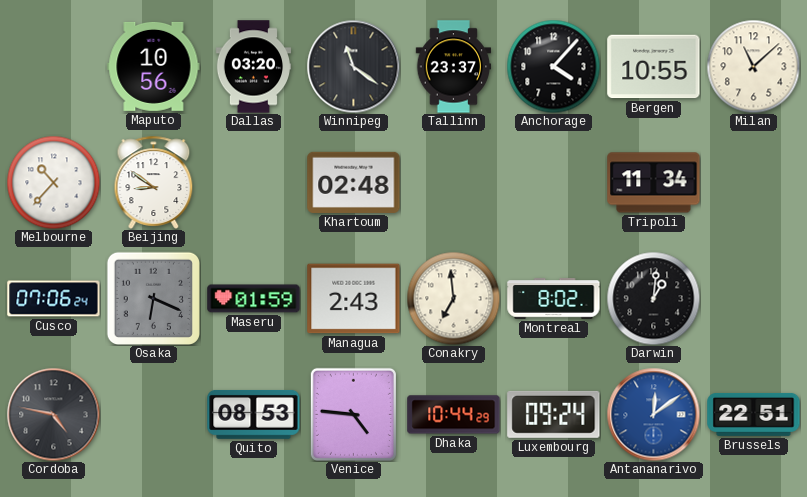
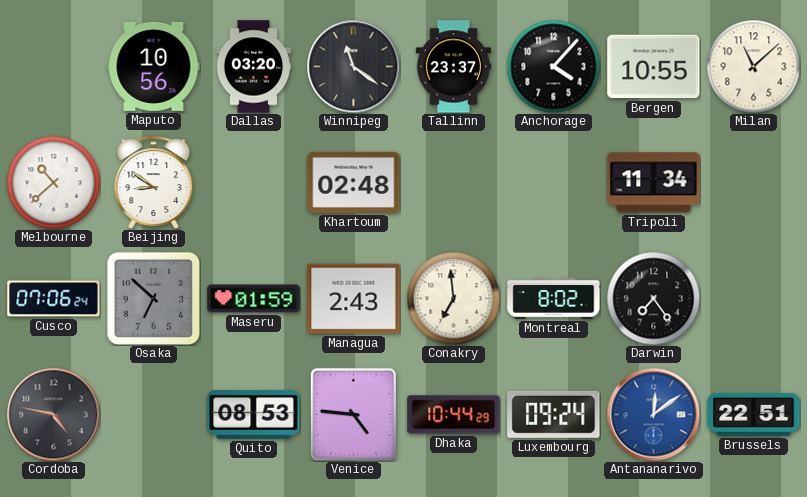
Melbourne: 10:37 -> 10:38 (53, 182)
Osaka: 6:19 -> 6:52 (153, 298)
Darwin: 1:01 -> 7:24 (653, 298)
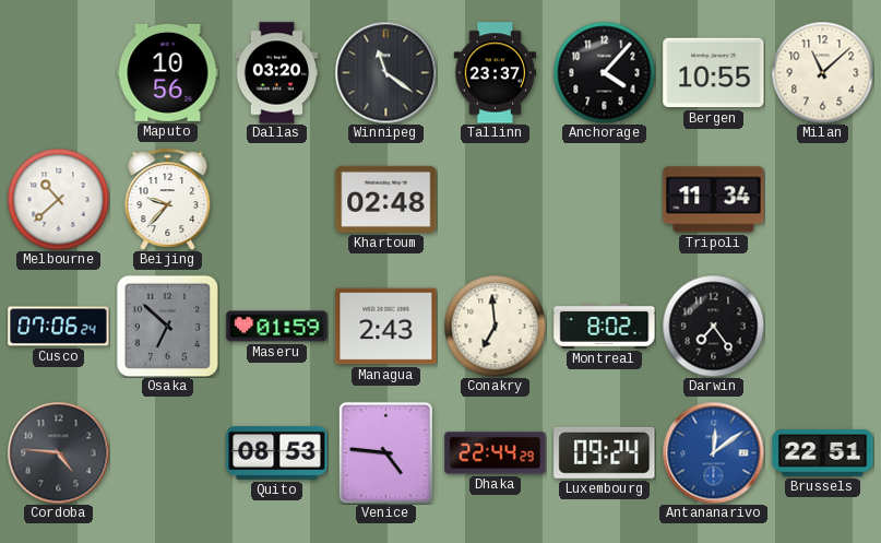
Beijing: 8:51 -> 9:37 (168, 199)
Cordoba: 4:47 -> 4:46 (58, 452)
Dhaka: 10:44 -> 22:44 (496, 453)
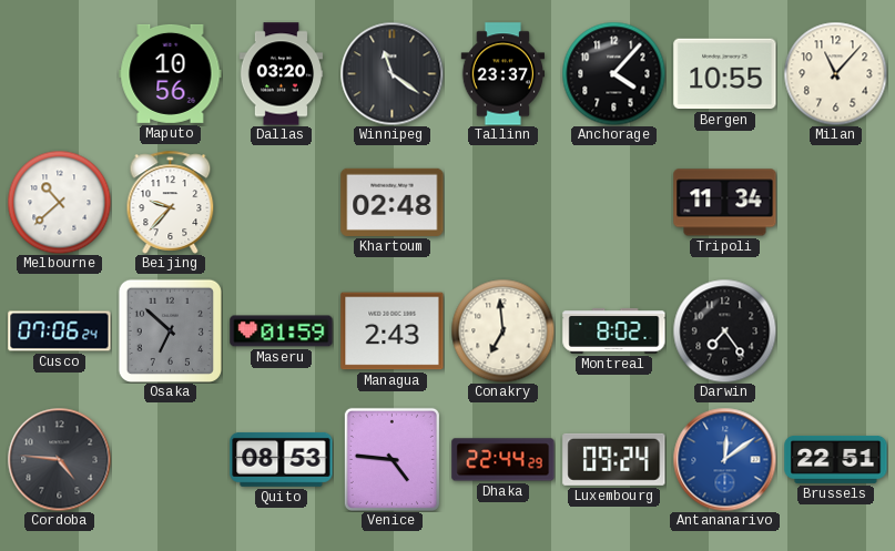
Milan: 11:08 -> 11:07 (835, 73)
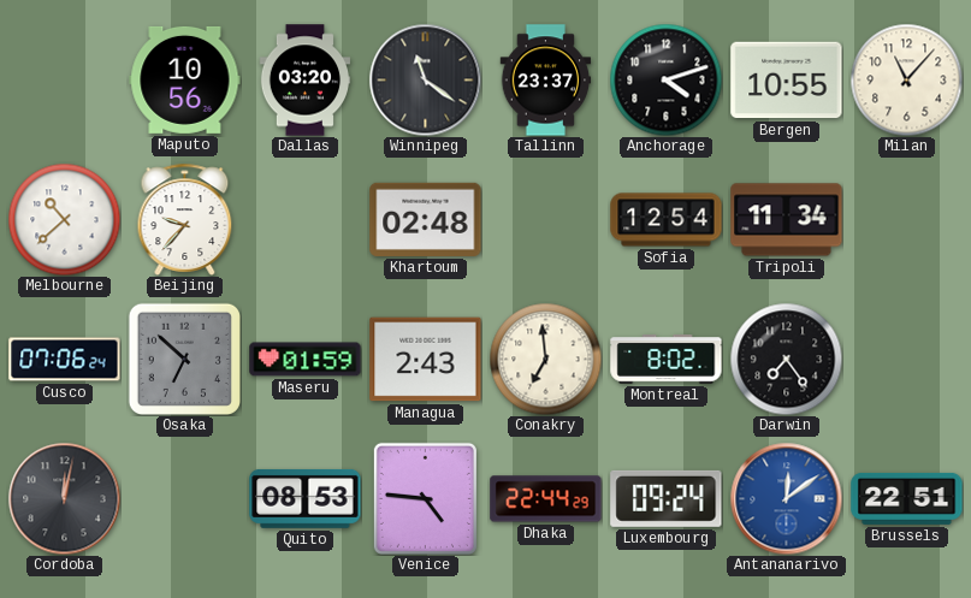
Anchorage: 4:07 -> 4:12 (665, 79)
Sofia: none -> 12:54 (667, 220)
Cordoba: 4:46 -> 12:02 (64, 498)
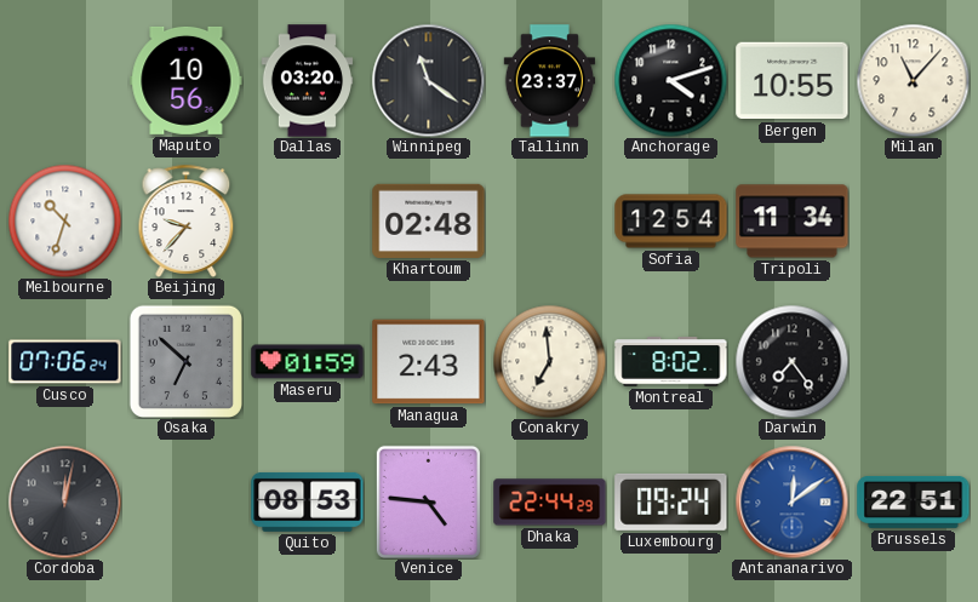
Melbourne: 10:38 -> 10:33 (64, 220)
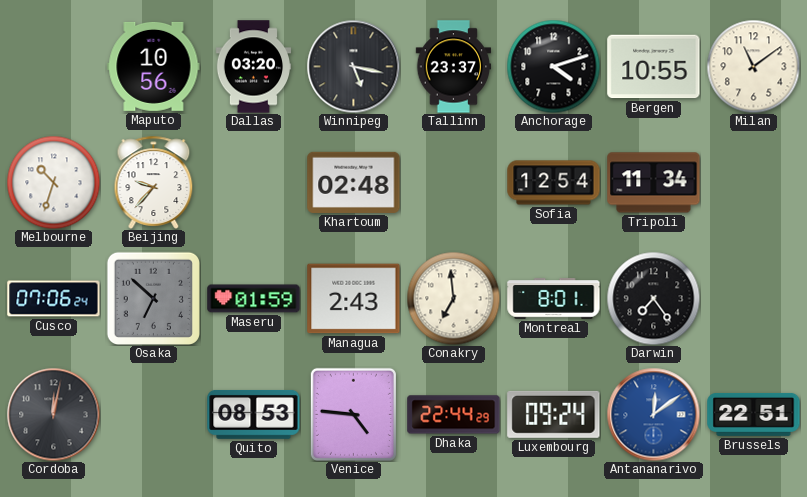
Winnipeg: 11:21 -> 5:17 (353, 66)
Milan: 11:07 -> 11:09 (753, 66)
Montreal: 8:02 -> 8:01 (554, 299)
